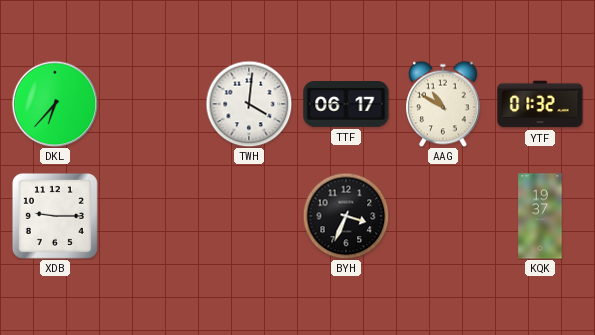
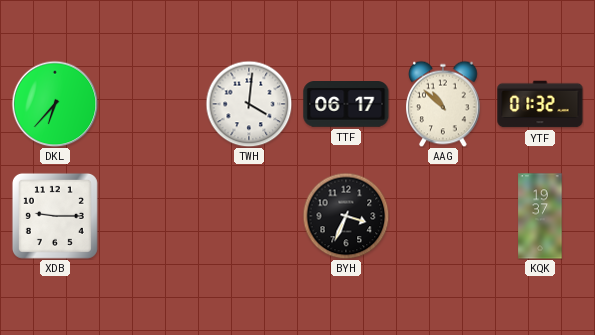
AAG: 10:50 -> 10:52 (443, 104)
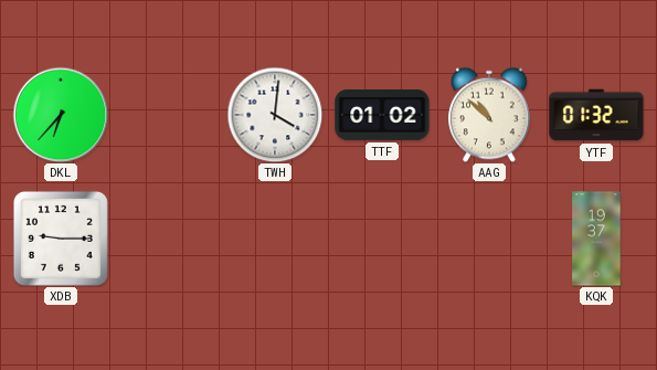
TTF: 06:17 -> 01:02 (382, 115)
BYH: 3:34 -> none (346, 216)
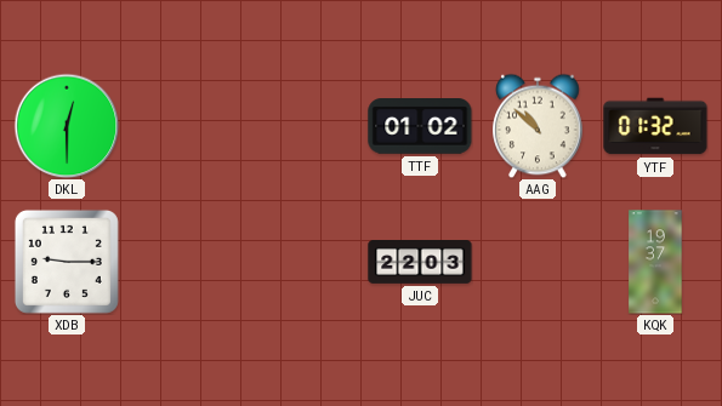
DKL: 6:37 -> 12:30 (67, 126)
TWH: 4:01 -> none (275, 115)
JUC: none -> 22:03 (420, 263)
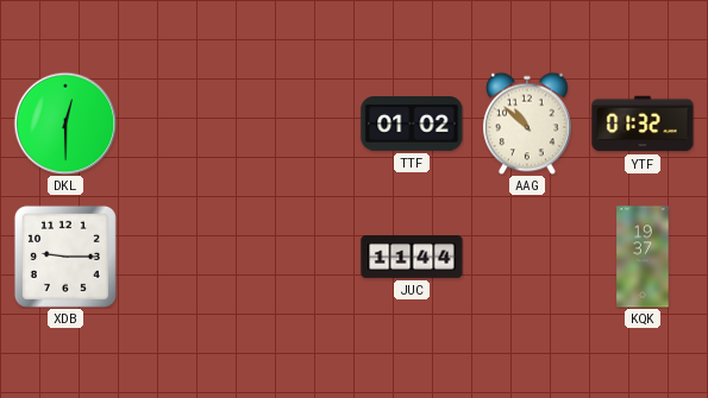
JUC: 22:03 -> 11:44 (412, 258)
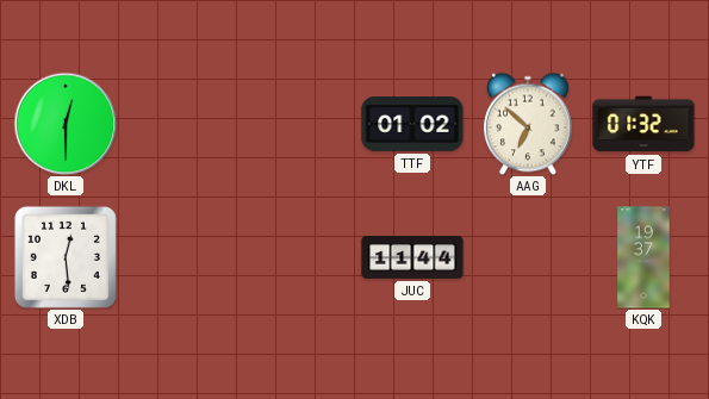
AAG: 10:52 -> 6:52 (528, 124)
XDB: 9:15 -> 12:29 (66, 257)
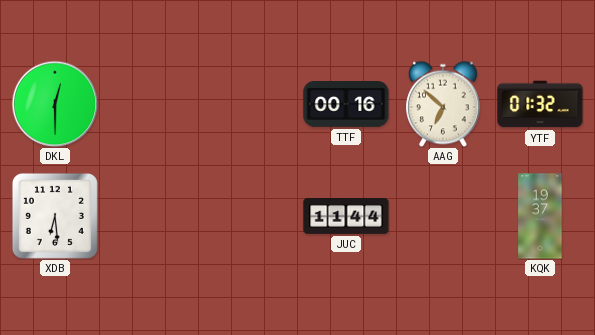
TTF: 01:02 -> 00:16 (346, 104)
XDB: 12:29 -> 6:29 (55, 216)
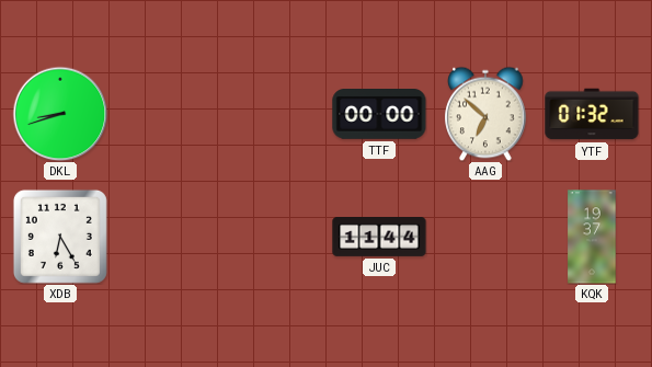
DKL: 12:30 -> 8:42 (60, 114)
TTF: 00:16 -> 00:00 (379, 114)
XDB: 6:29 -> 6:25 (60, 237)
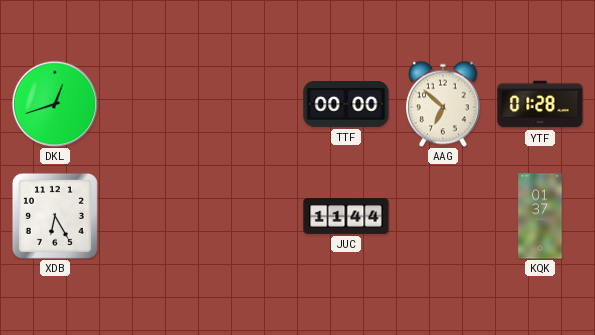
DKL: 8:42 -> 12:42 (55, 104)
YTF: 01:32 -> 01:28 (540, 104)
KQK: 19:37 -> 01:37 (540, 216)
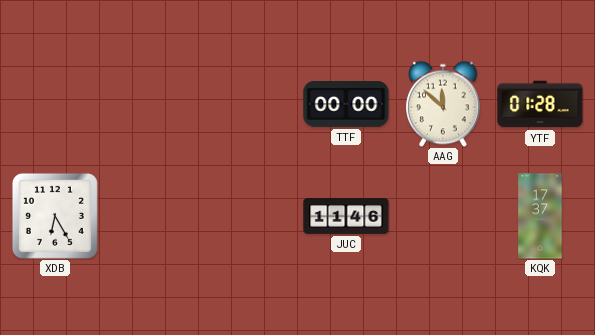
DKL: 12:42 -> none (55, 104)
AAG: 6:52 -> 11:52 (443, 104)
JUC: 11:44 -> 11:46 (346, 217)
KQK: 01:37 -> 17:37 (540, 216)
